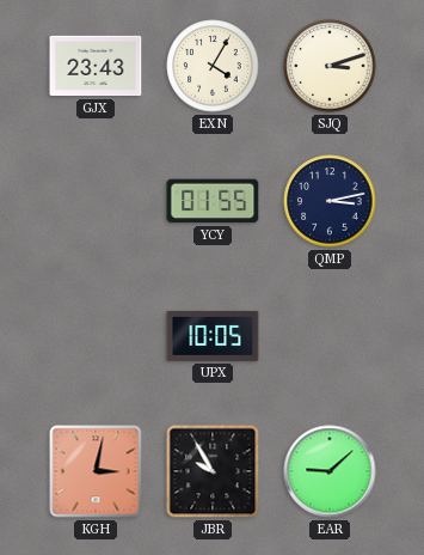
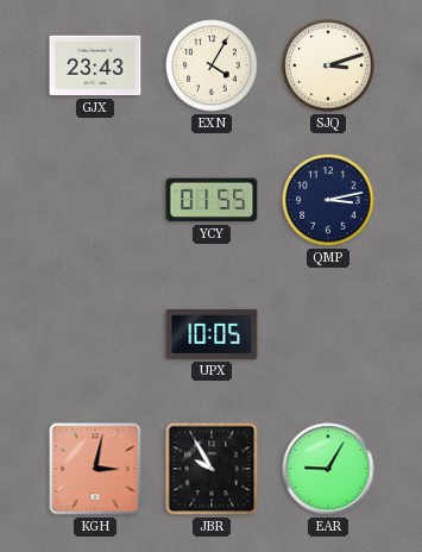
EAR: 9:08 -> 9:05 (328, 469)
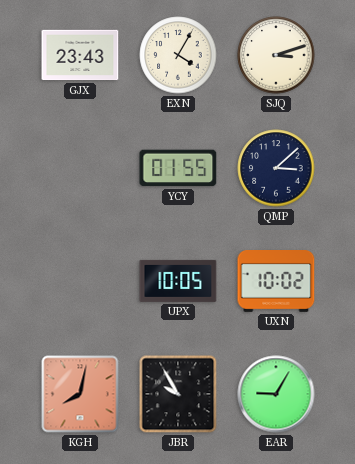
QMP: 3:13 -> 3:08 (276, 168)
UXN: none -> 10:02 (276, 282)
KGH: 3:02 -> 8:02 (80, 394)
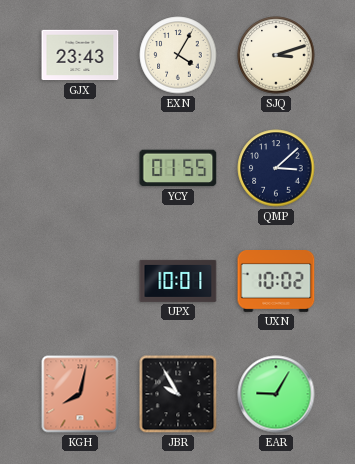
UPX: 10:05 -> 10:01 (178, 281)
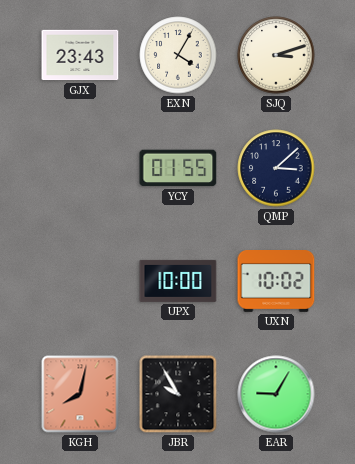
UPX: 10:01 -> 10:00 (178, 281)
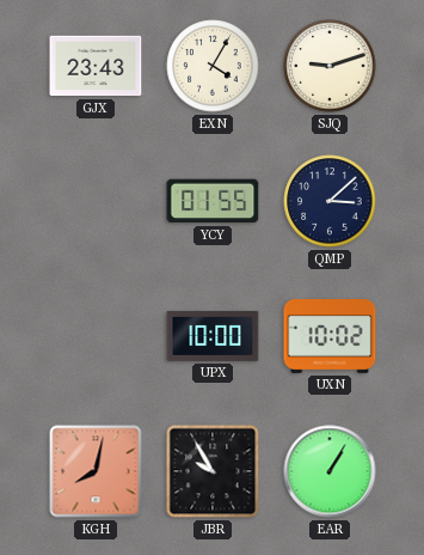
SJQ: 3:12 -> 9:12 (330, 66)
EAR: 9:05 -> 1:05 (330, 471)
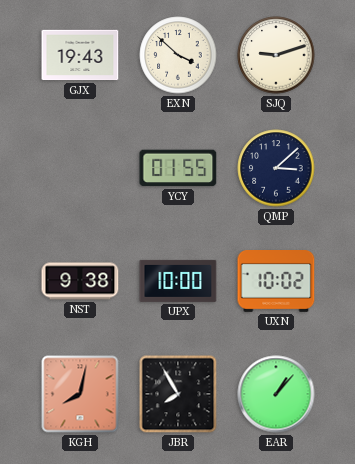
GJX: 23:43 -> 19:43 (80, 55)
EXN: 4:05 -> 3:52 (178, 55)
NST: none -> 9:38 (80, 281)
JBR: 9:55 -> 7:55 (178, 394)
EAR: 1:05 -> 1:07 (276, 394)
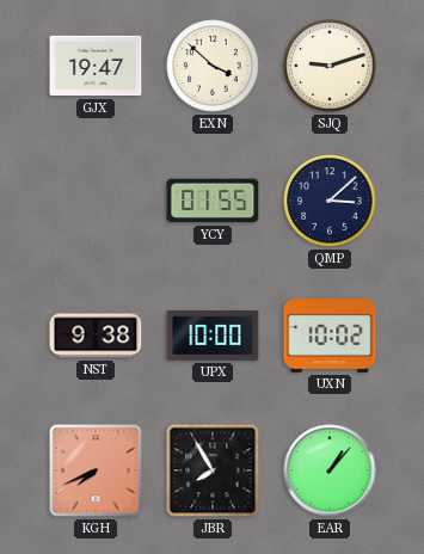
GJX: 19:43 -> 19:47 (96, 66)
KGH: 8:02 -> 7:41 (96, 470)
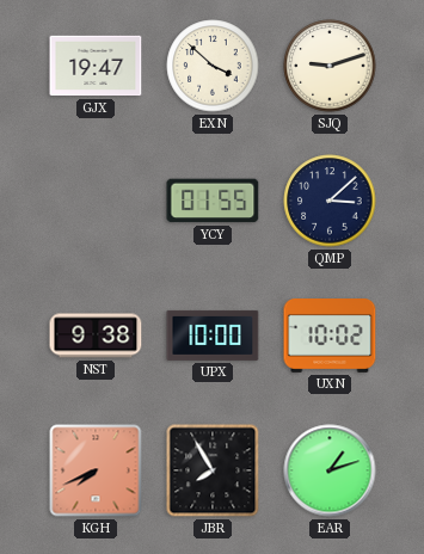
EAR: 1:07 -> 1:12 (330, 470)
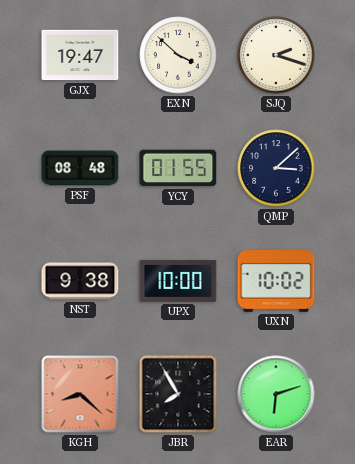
SJQ: 9:12 -> 2:18 (276, 55)
PSF: none -> 08:48 (80, 168)
KGH: 7:41 -> 8:22 (80, 394)
EAR: 1:12 -> 6:12 (276, 394)
